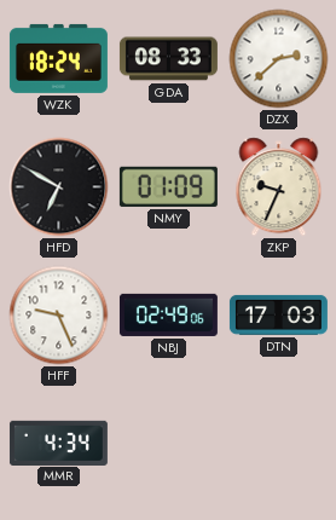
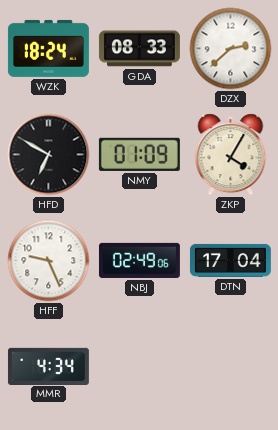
ZKP: 9:34 -> 4:05 (231, 155)
DTN: 17:03 -> 17:04 (230, 260)
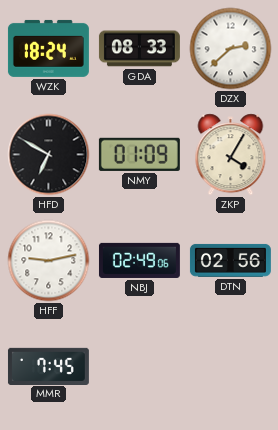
HFF: 9:26 -> 9:13 (49, 261)
DTN: 17:04 -> 02:56 (230, 260)
MMR: 4:34 -> 7:45 (48, 366)
